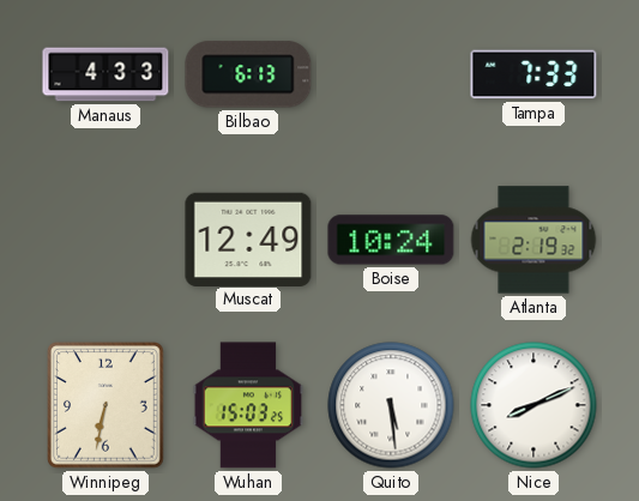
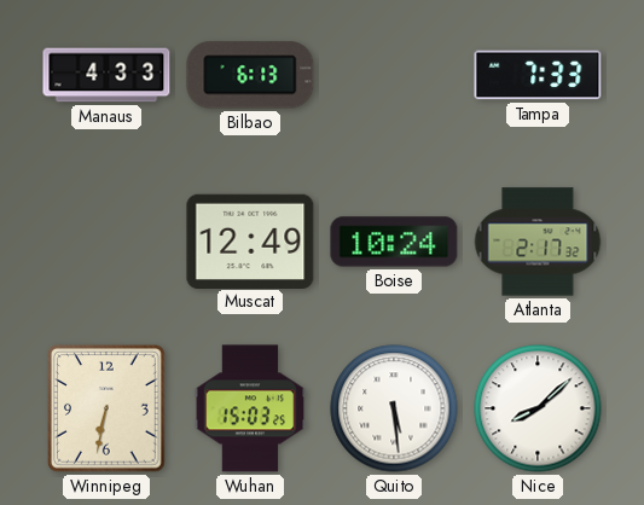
Atlanta: 2:19 -> 2:17 (538, 242)
Nice: 8:11 -> 8:08 (538, 408)
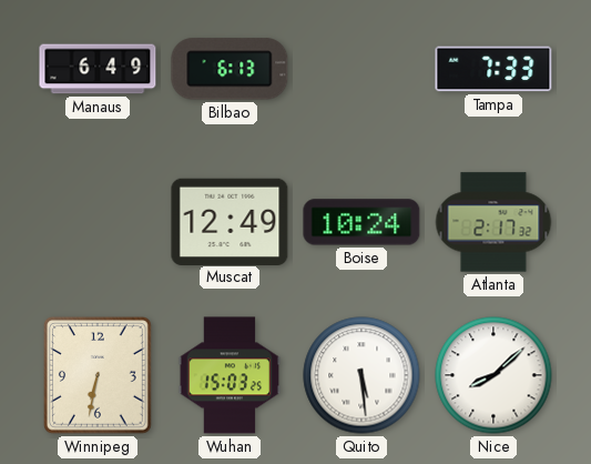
Manaus: 4:33 -> 6:49 (98, 69)
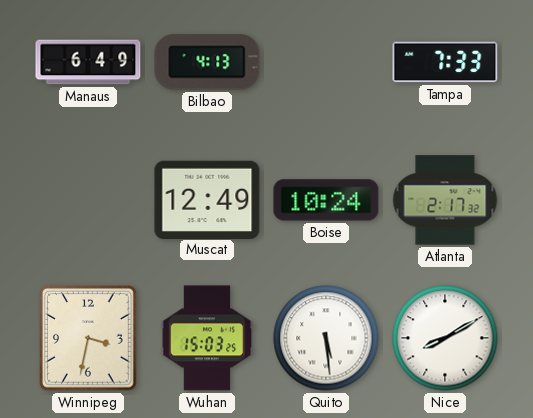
Bilbao: 6:13 -> 4:13 (207, 62)
Winnipeg: 6:32 -> 3:32 (89, 339)
Nice: 8:08 -> 8:10 (445, 338)
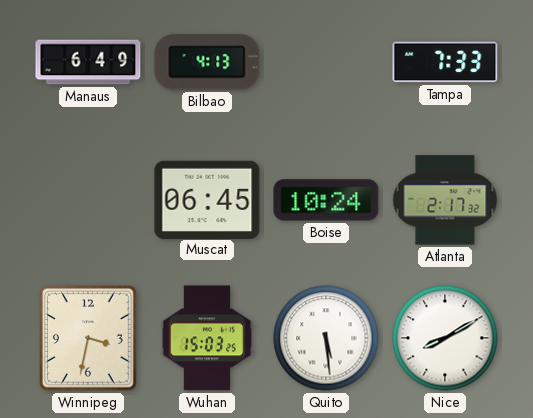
Muscat: 12:49 -> 06:45 (207, 199)
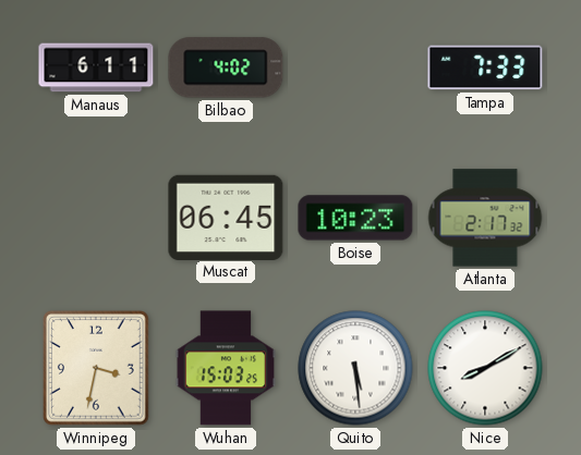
Manaus: 6:49 -> 6:11 (96, 67)
Bilbao: 4:13 -> 4:02 (226, 67)
Boise: 10:24 -> 10:23 (355, 218)
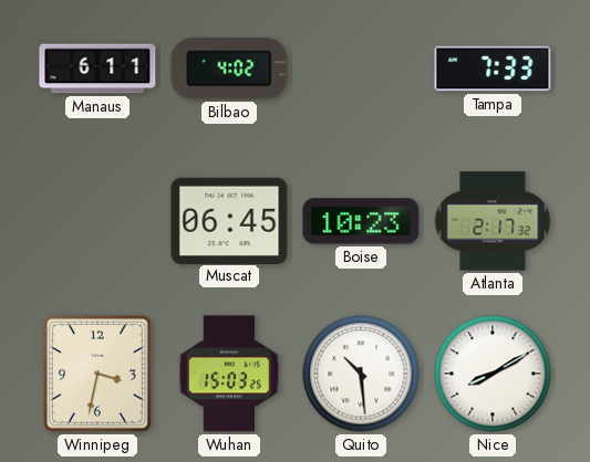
Quito: 5:29 -> 10:29 (361, 374)
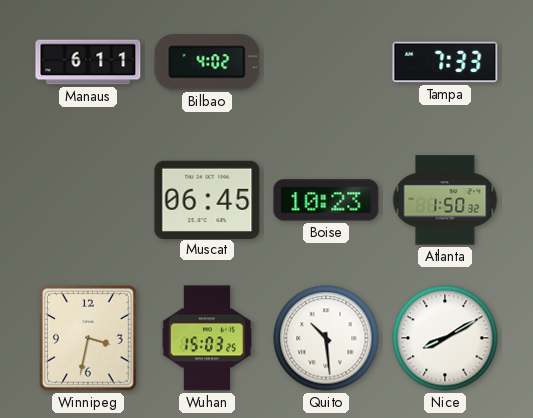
Atlanta: 2:17 -> 1:50 (445, 200)
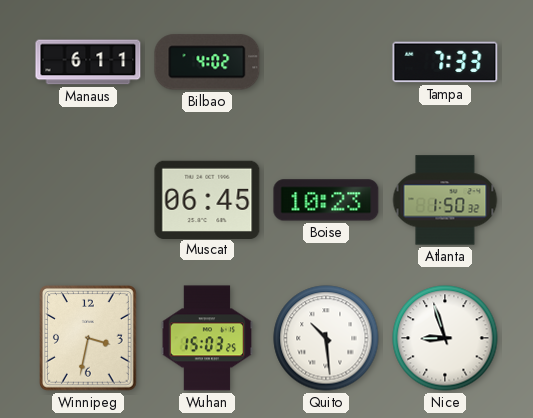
Nice: 8:10 -> 8:57 (445, 338)
